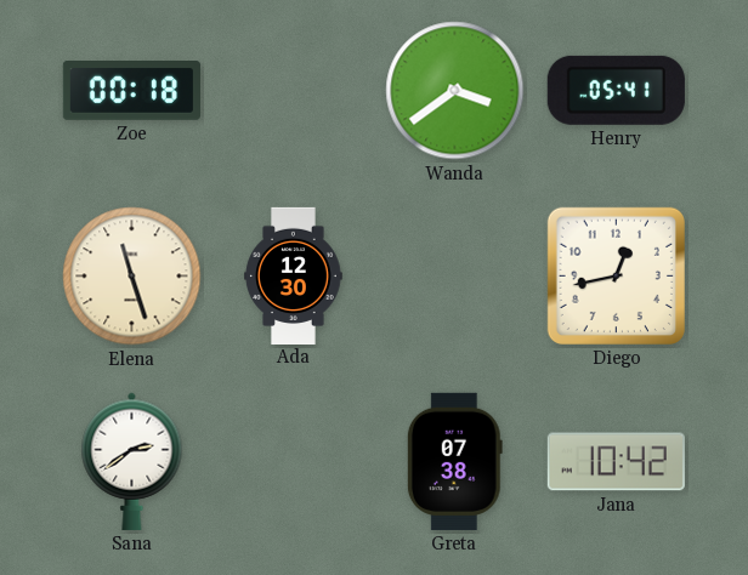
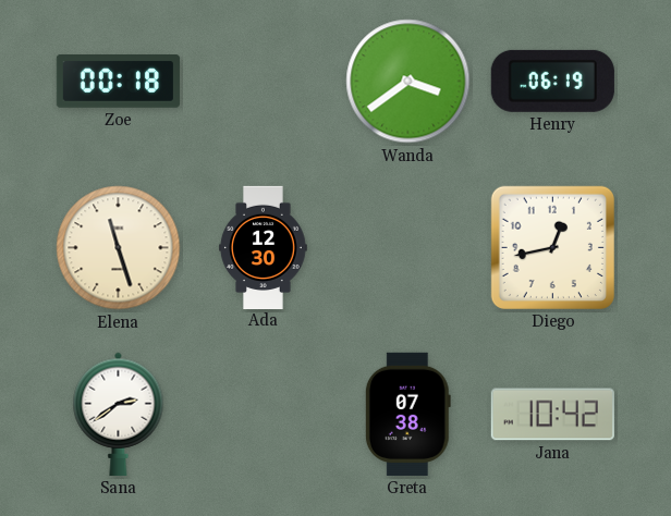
Henry: 05:41 -> 06:19 (552, 81)
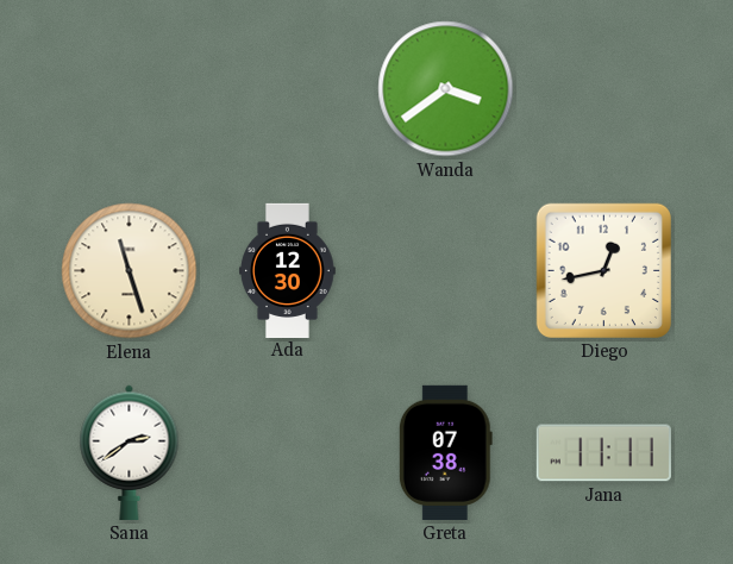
Zoe: 00:18 -> none (118, 82)
Henry: 06:19 -> none (552, 81)
Jana: 10:42 -> 11:11 (603, 453)
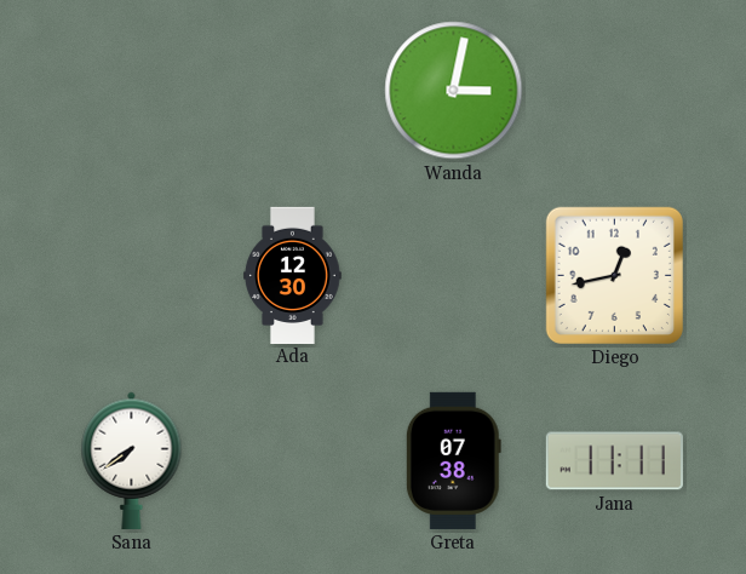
Wanda: 3:39 -> 3:02 (454, 91)
Elena: 11:27 -> none (130, 271)
Sana: 2:39 -> 7:39 (132, 460)
